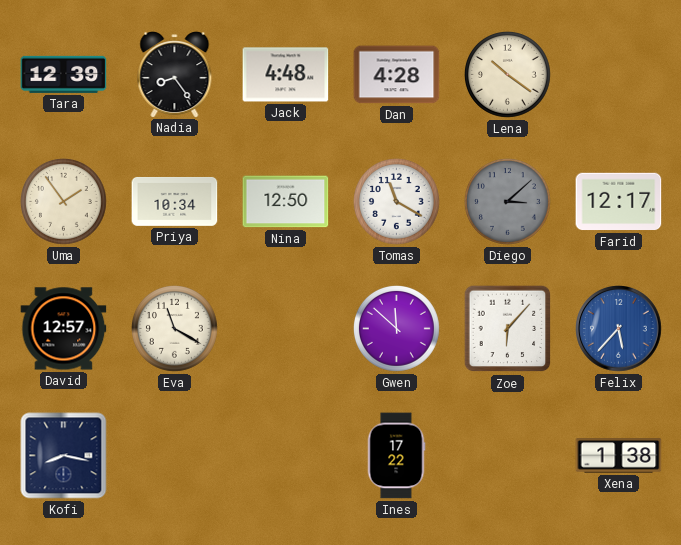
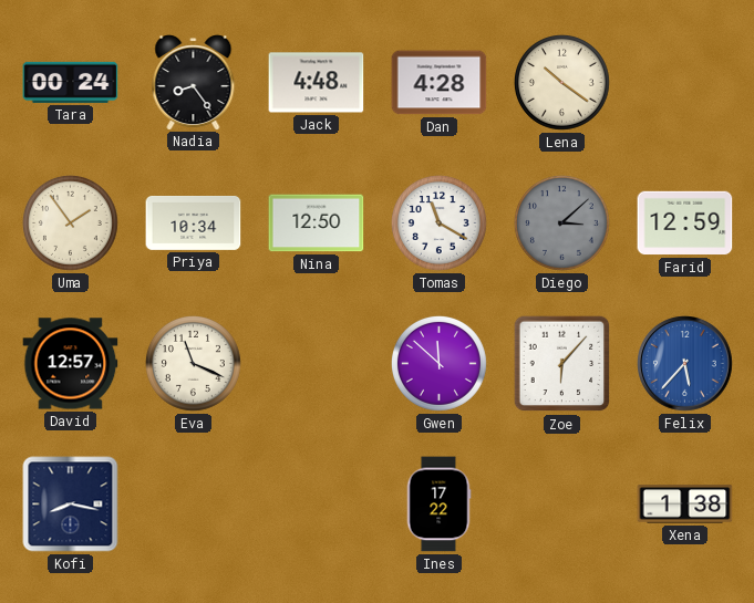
Tara: 12:39 -> 00:24 (71, 82)
Farid: 12:17 -> 12:59 (685, 223)
Eva: 11:20 -> 11:19 (193, 363)
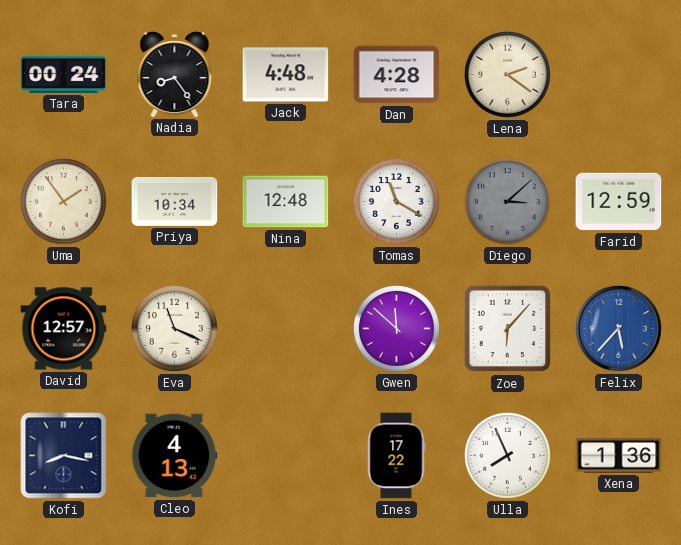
Lena: 10:21 -> 2:21 (507, 74)
Nina: 12:50 -> 12:48 (286, 202)
Cleo: none -> 4:13 (175, 456)
Ulla: none -> 7:56 (507, 455)
Xena: 1:38 -> 1:36 (619, 456)
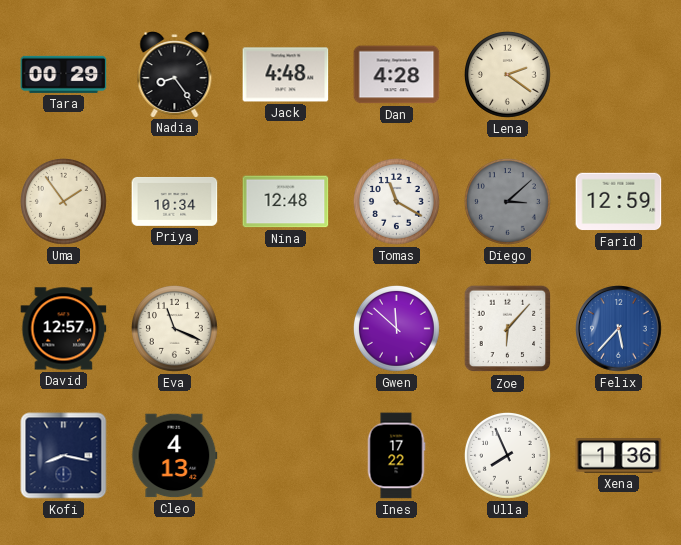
Tara: 00:24 -> 00:29 (64, 74)
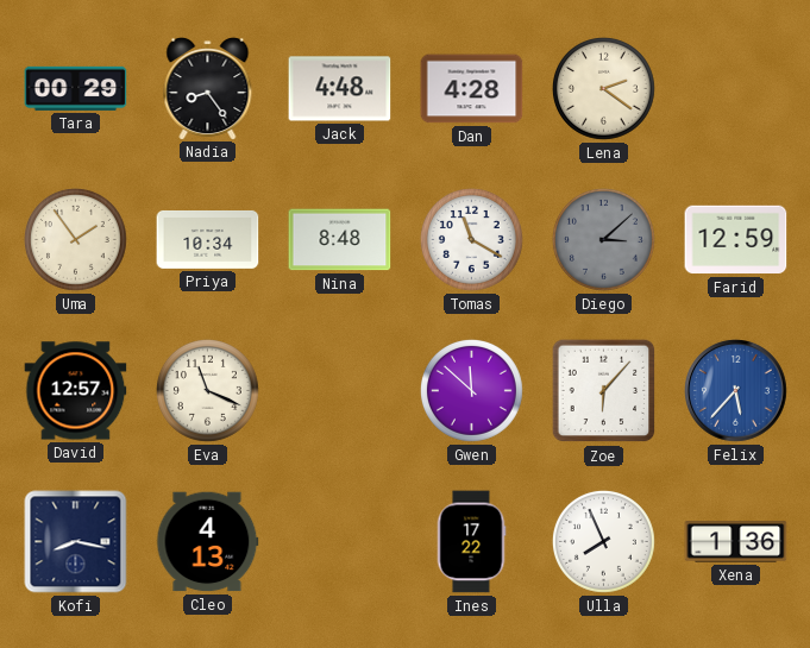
Nina: 12:48 -> 8:48 (340, 240)
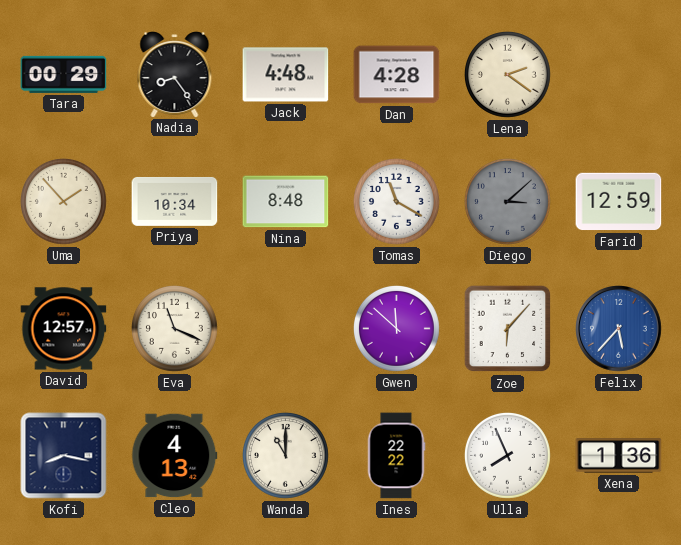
Uma: 1:54 -> 1:53 (63, 201)
Wanda: none -> 11:00 (285, 455)
Ines: 17:22 -> 22:22 (396, 456)
